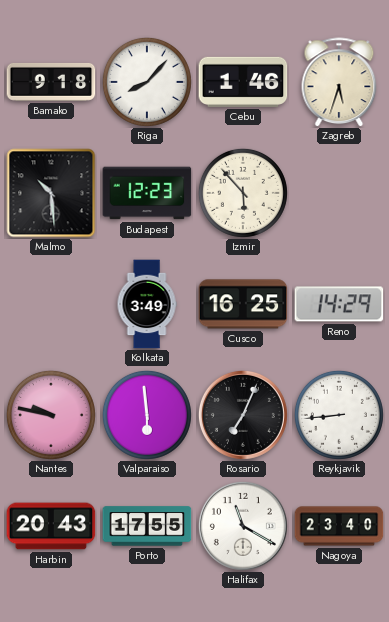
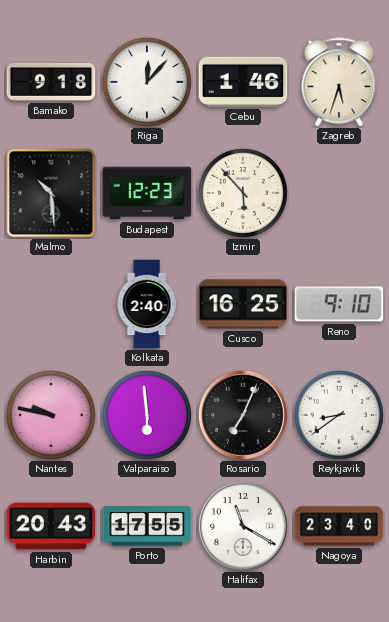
Riga: 8:07 -> 12:07 (147, 82)
Kolkata: 3:49 -> 2:40 (147, 304)
Reno: 14:29 -> 9:10 (339, 304)
Reykjavik: 8:44 -> 8:39 (339, 415)
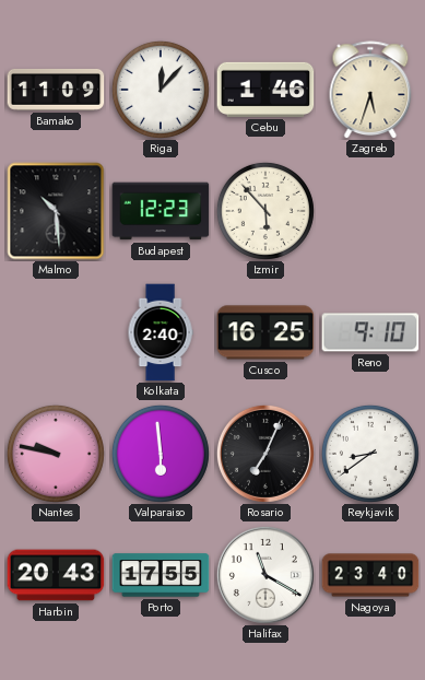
Bamako: 9:18 -> 11:09 (56, 90)
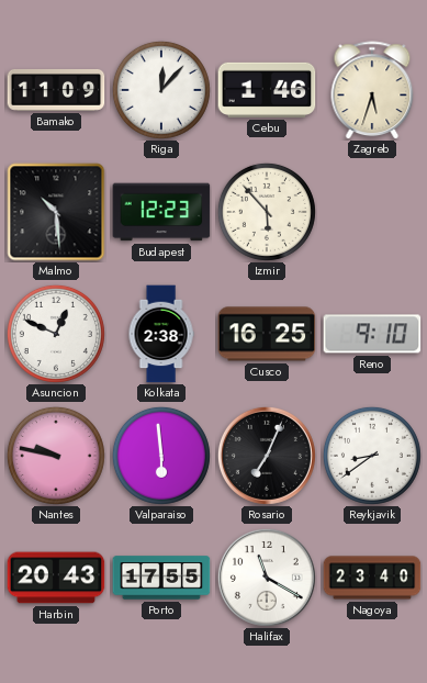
Asuncion: none -> 12:49 (56, 334)
Kolkata: 2:40 -> 2:38 (161, 334)
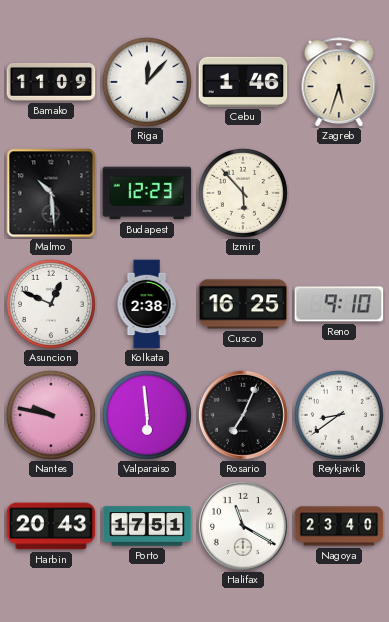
Porto: 17:55 -> 17:51 (147, 526)
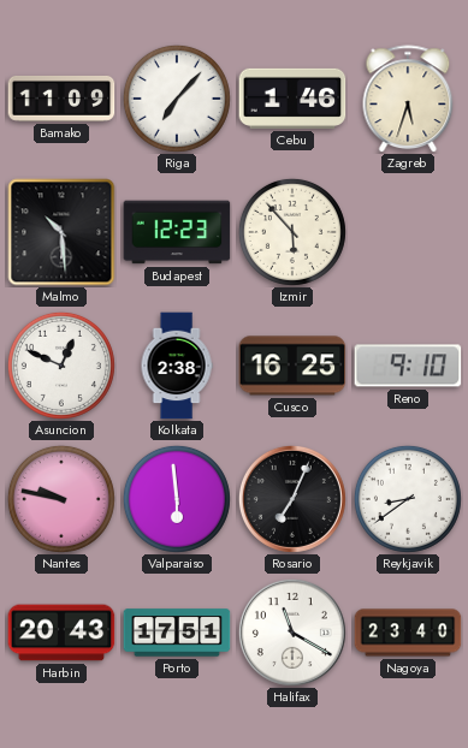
Riga: 12:07 -> 7:07 (177, 99)
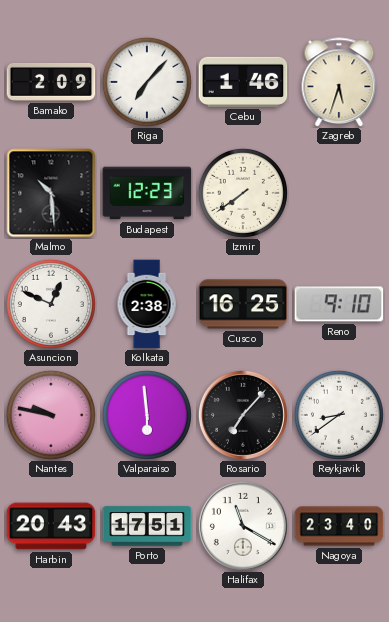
Bamako: 11:09 -> 2:09 (51, 82)
Izmir: 5:53 -> 7:39 (243, 193)
Rosario: 7:04 -> 7:07 (243, 415)
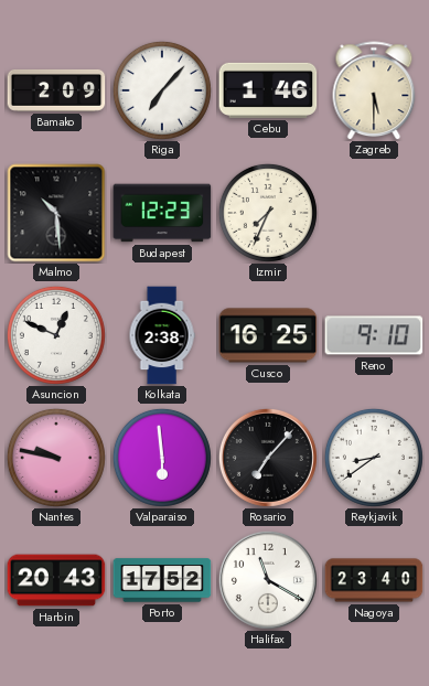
Zagreb: 5:33 -> 5:30 (374, 90)
Izmir: 7:39 -> 7:34 (268, 213)
Porto: 17:51 -> 17:52 (162, 580)
